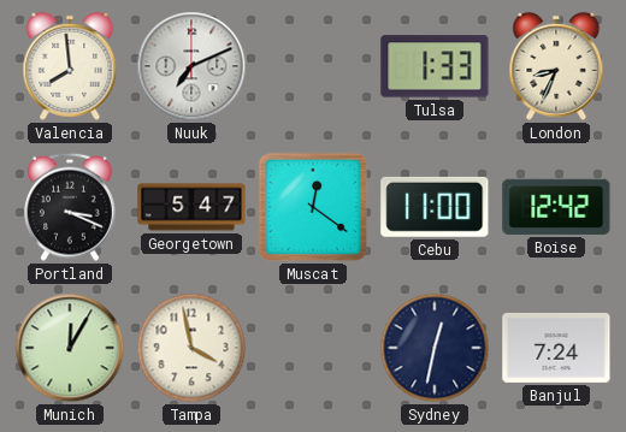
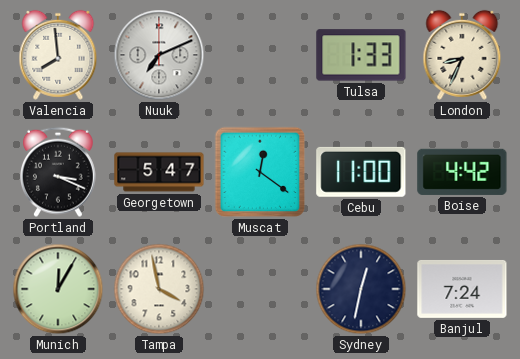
Boise: 12:42 -> 4:42 (462, 172)
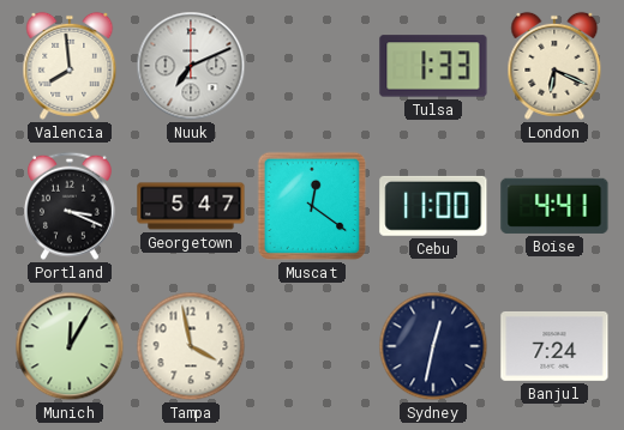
London: 8:34 -> 6:19 (554, 66)
Boise: 4:42 -> 4:41 (554, 206)
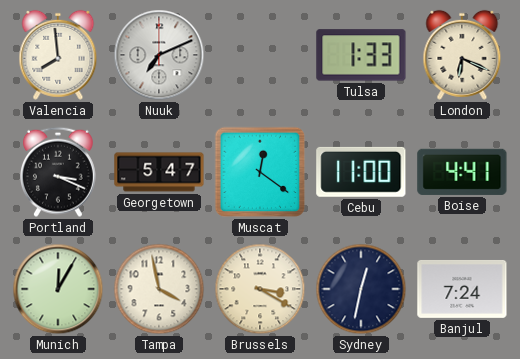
Brussels: none -> 3:20 (260, 289)
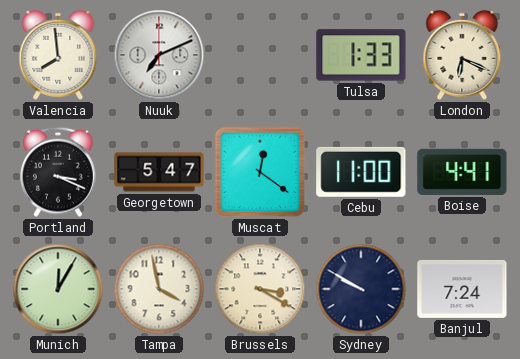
Sydney: 12:32 -> 9:50 (361, 289)
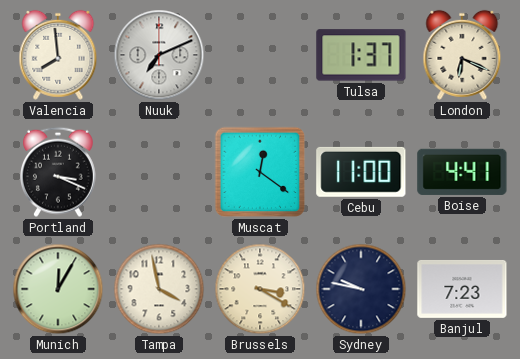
Tulsa: 1:33 -> 1:37 (361, 55)
Georgetown: 5:47 -> none (159, 172)
Sydney: 9:50 -> 9:47 (361, 289)
Banjul: 7:24 -> 7:23 (462, 289)
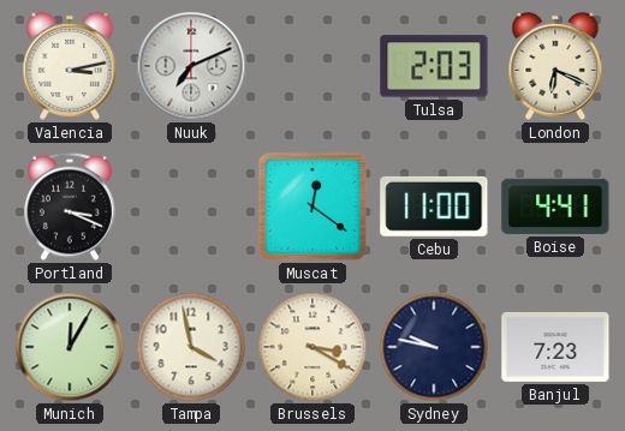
Valencia: 7:59 -> 3:13 (70, 66)
Tulsa: 1:37 -> 2:03 (434, 66)
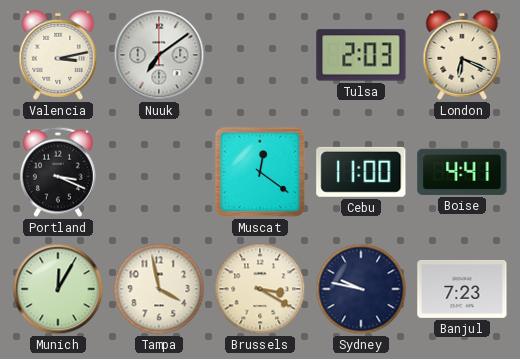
Nuuk: 7:11 -> 7:09 (159, 55)
